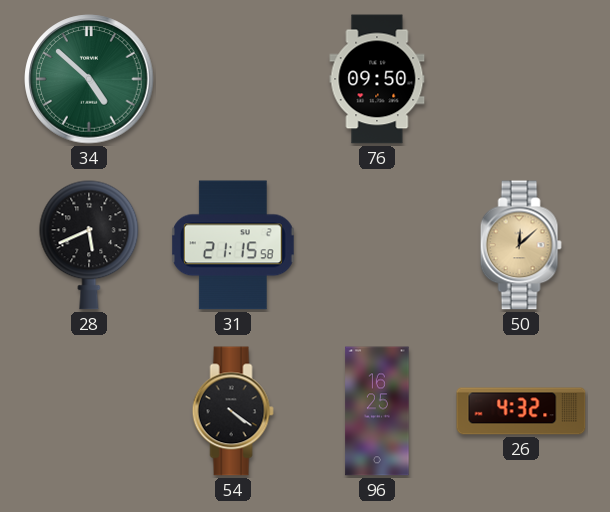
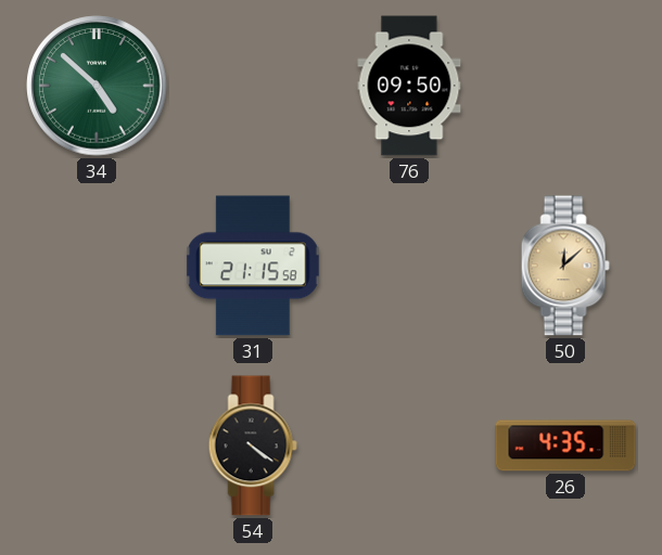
28: 5:41 -> none (89, 245)
96: 16:25 -> none (377, 411)
26: 4:32 -> 4:35 (565, 446)
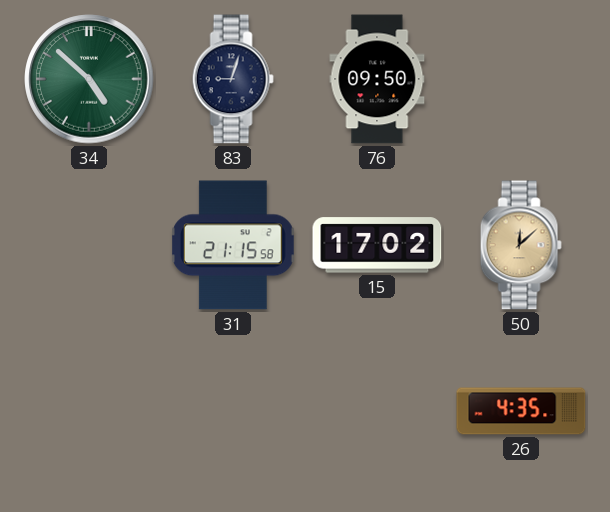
83: none -> 9:03 (233, 79)
15: none -> 17:02 (377, 245)
54: 4:21 -> none (253, 446)
